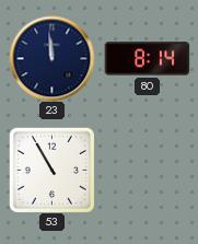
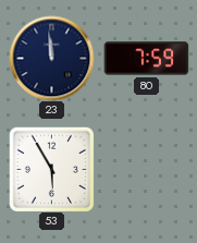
80: 8:14 -> 7:59 (146, 59)
53: 10:55 -> 5:55 (51, 169)
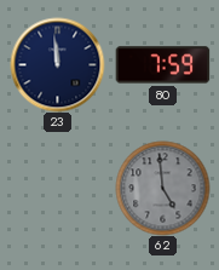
53: 5:55 -> none (51, 169)
62: none -> 4:59 (162, 188)
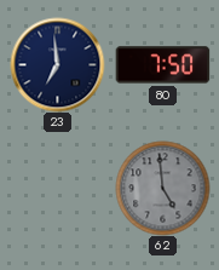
23: 11:59 -> 6:59 (57, 64)
80: 7:59 -> 7:50 (162, 65)
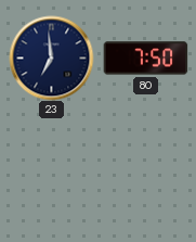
62: 4:59 -> none (162, 188)
